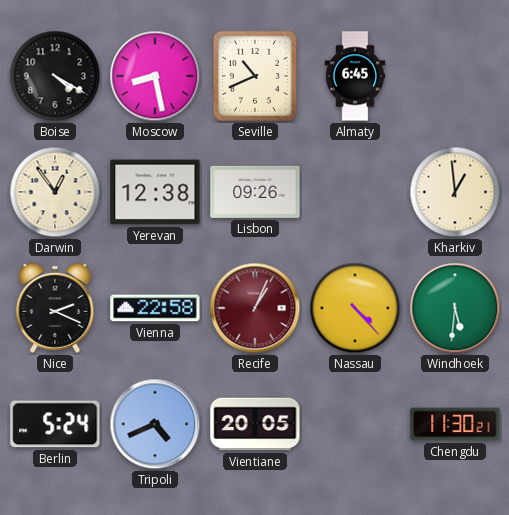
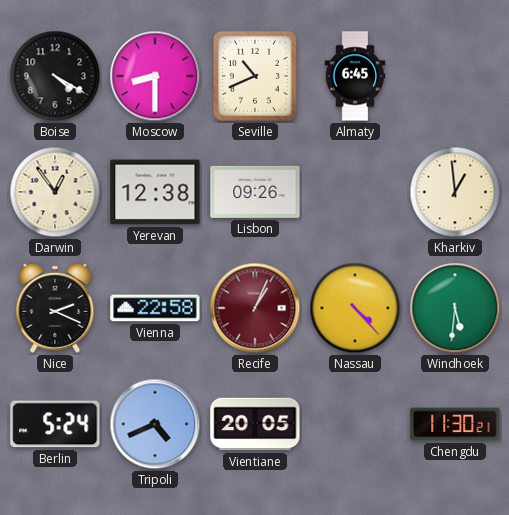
Moscow: 8:28 -> 8:30 (155, 76)
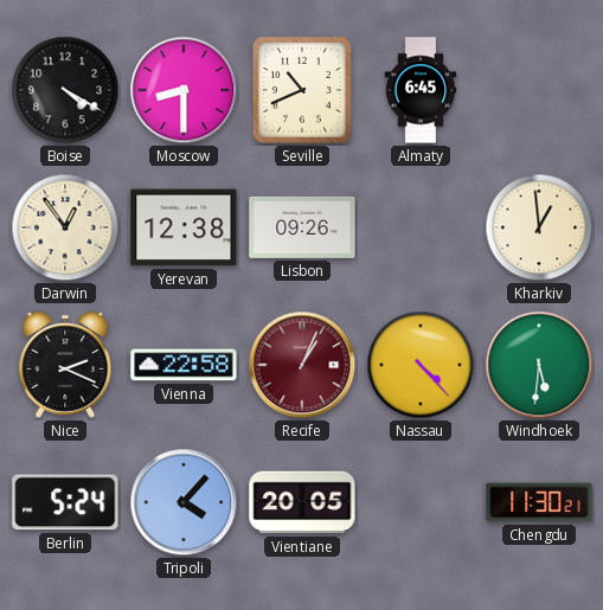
Tripoli: 4:41 -> 4:07 (184, 502)
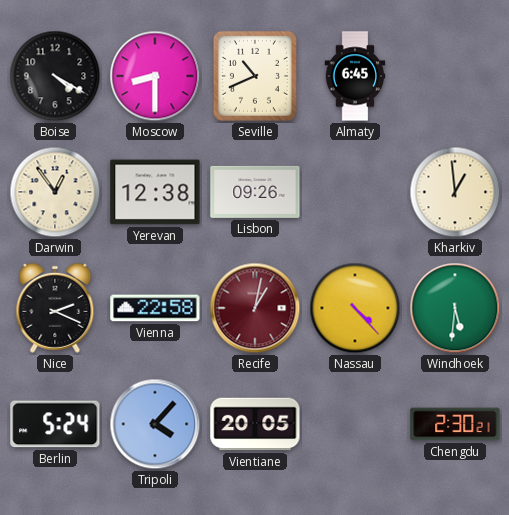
Recife: 1:04 -> 1:02 (255, 308)
Chengdu: 11:30 -> 2:30 (455, 424)
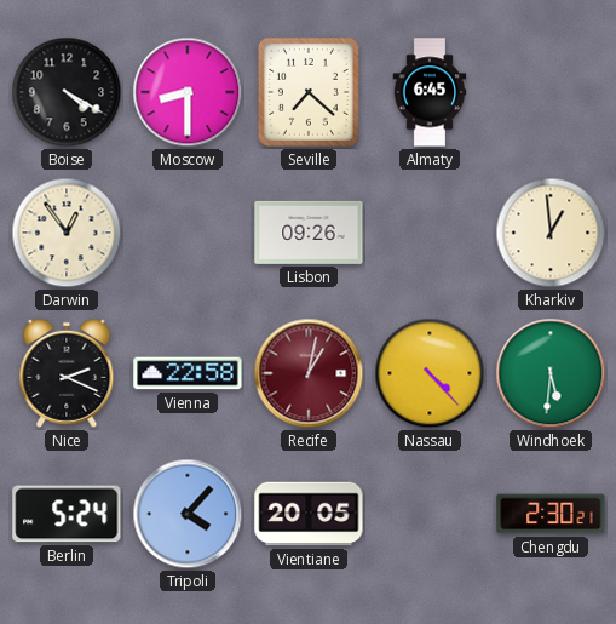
Seville: 10:41 -> 7:22 (309, 92)
Yerevan: 12:38 -> none (155, 192)
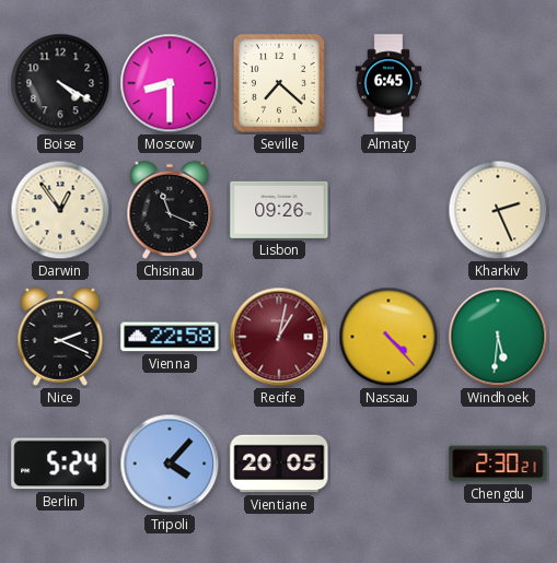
Chisinau: none -> 11:19 (170, 210)
Kharkiv: 12:59 -> 2:26 (498, 210)
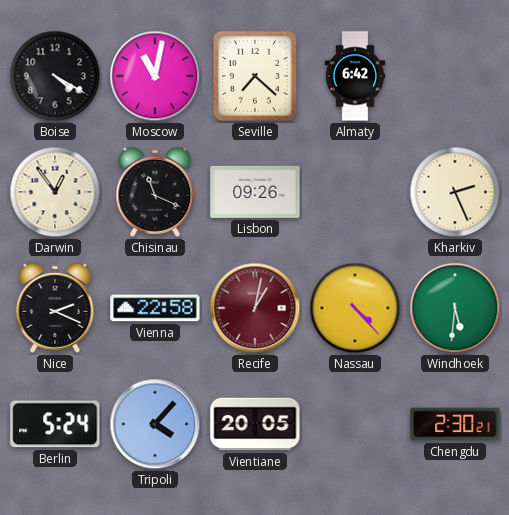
Moscow: 8:30 -> 11:02 (155, 76)
Almaty: 6:45 -> 6:42 (355, 76)
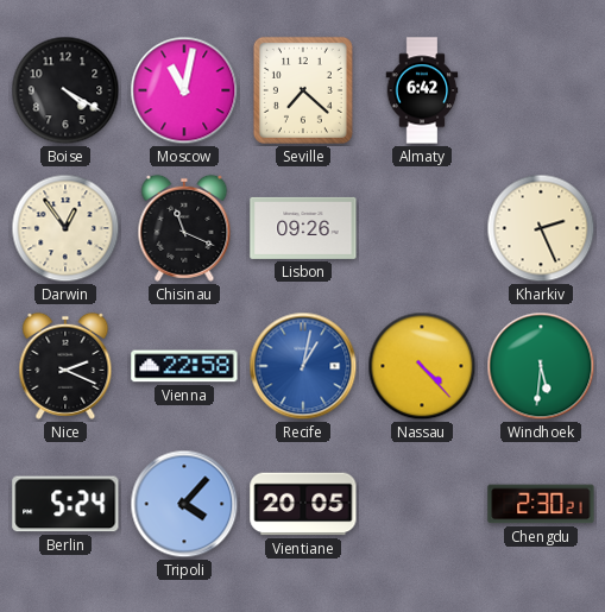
Recife dial: burgundy -> blue (303, 366)
